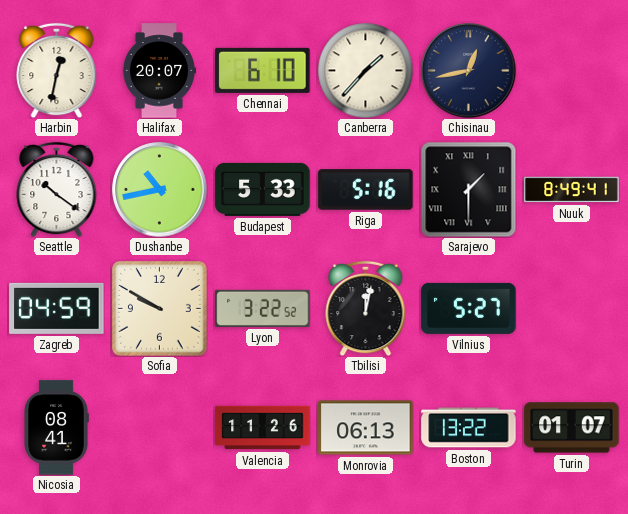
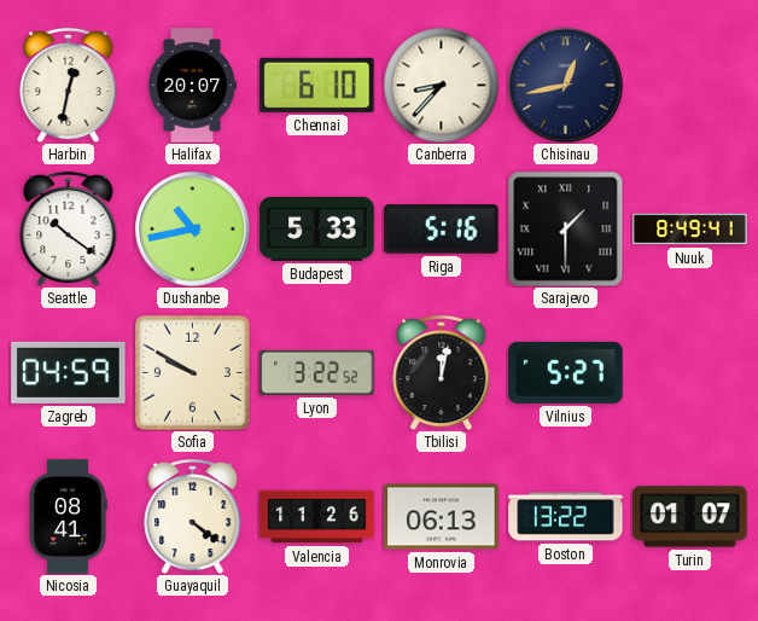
Canberra: 1:37 -> 8:37 (441, 85)
Guayaquil: none -> 4:21 (193, 516)
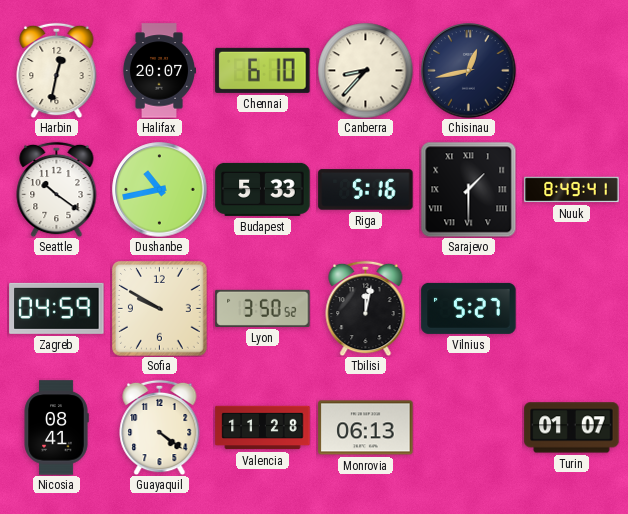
Lyon: 3:22 -> 3:50 (263, 308)
Valencia: 11:26 -> 11:28 (263, 428)
Boston: 13:22 -> none (566, 517)
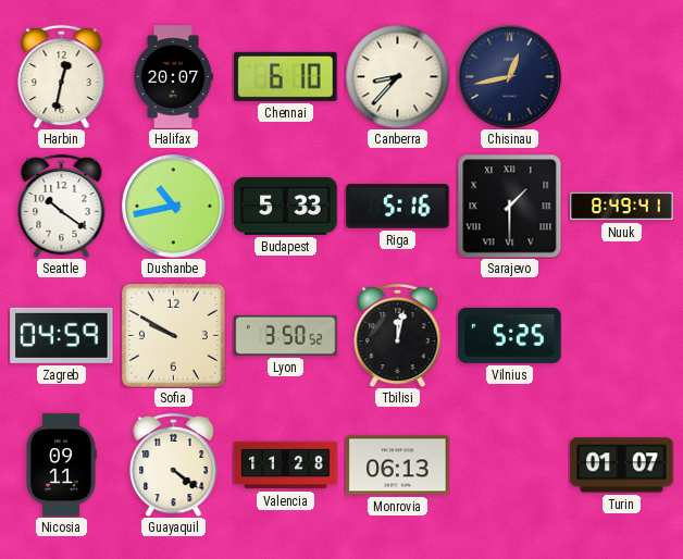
Vilnius: 5:27 -> 5:25 (510, 335)
Nicosia: 08:41 -> 09:11 (61, 465)
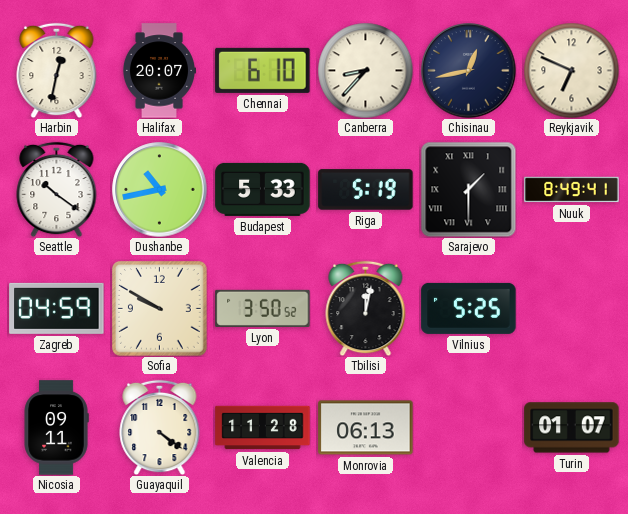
Reykjavik: none -> 6:49 (571, 70)
Riga: 5:16 -> 5:19 (366, 190)
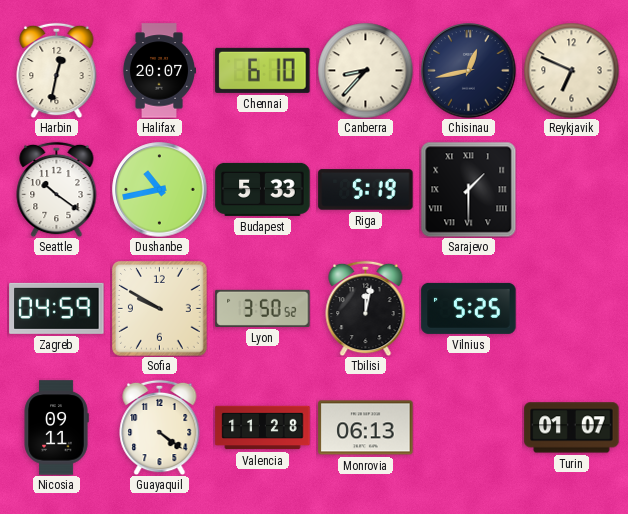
Nuuk: 8:49 -> none (572, 190)
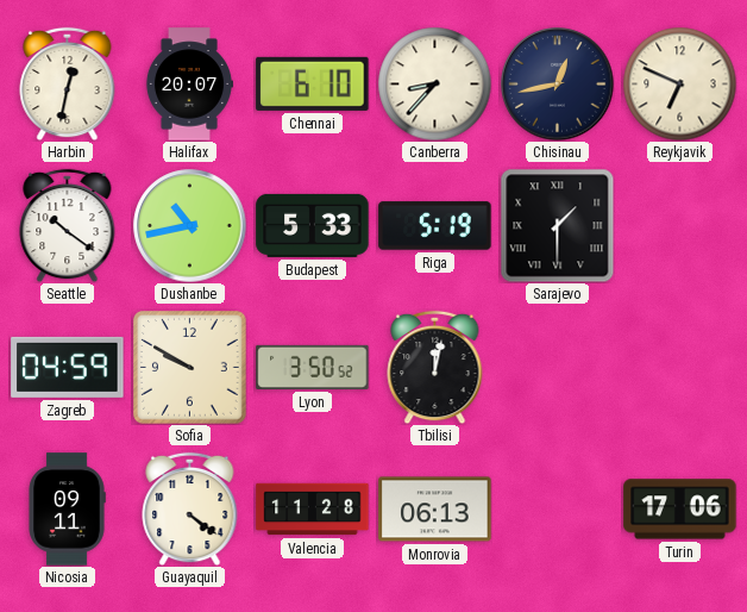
Vilnius: 5:25 -> none (469, 308)
Turin: 01:07 -> 17:06 (680, 510)
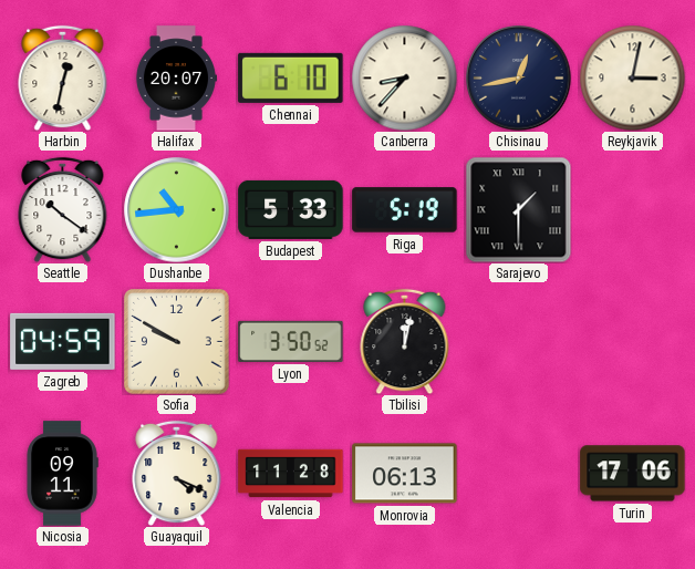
Reykjavik: 6:49 -> 3:02 (632, 77)
Dushanbe: 10:43 -> 10:44 (177, 210)
Guayaquil: 4:21 -> 4:19 (177, 473)
